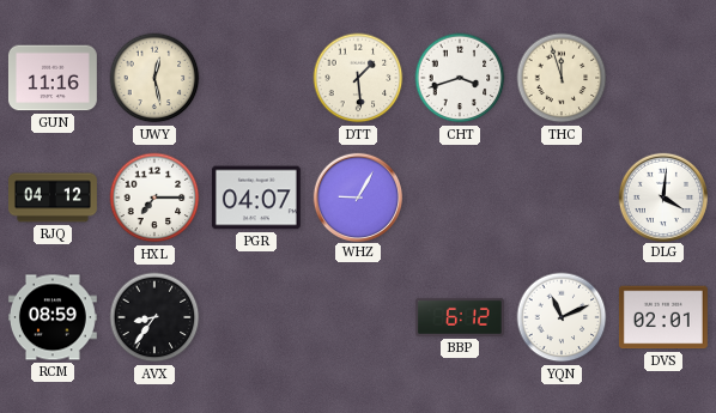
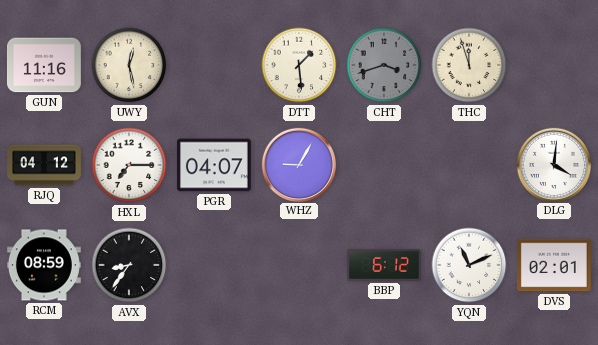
CHT dial: white -> grey (384, 65)
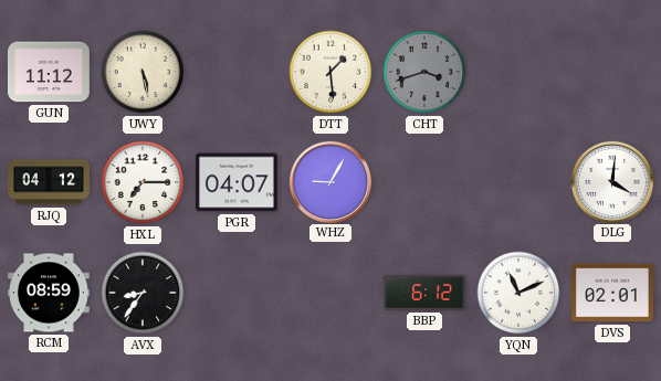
GUN: 11:16 -> 11:12 (49, 72)
UWY: 12:28 -> 5:28 (143, 72)
THC: 11:57 -> none (469, 65)
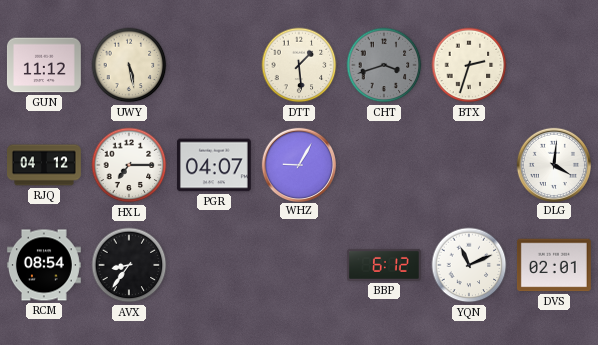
BTX: none -> 2:33 (469, 65)
RCM: 08:59 -> 08:54 (44, 265)
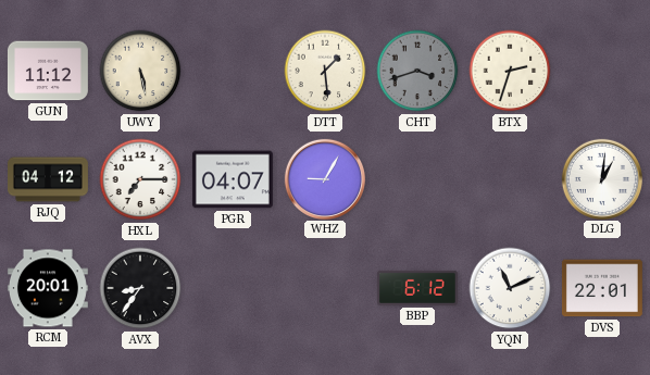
DLG: 4:01 -> 1:01 (601, 178)
RCM: 08:54 -> 20:01 (48, 288)
DVS: 02:01 -> 22:01 (602, 288)
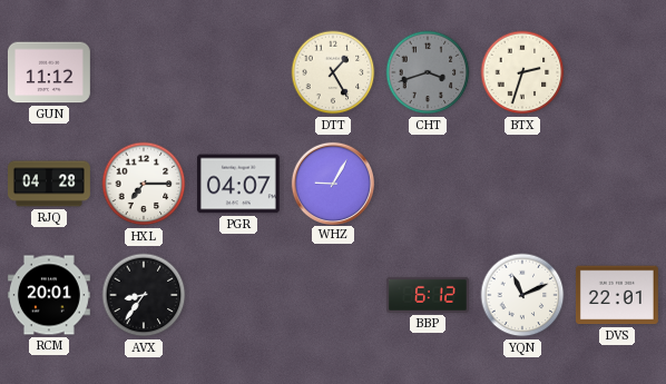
UWY: 5:28 -> none (140, 71)
DTT: 1:29 -> 1:25 (333, 72)
RJQ: 04:12 -> 04:28 (50, 184)
DLG: 1:01 -> none (601, 178)
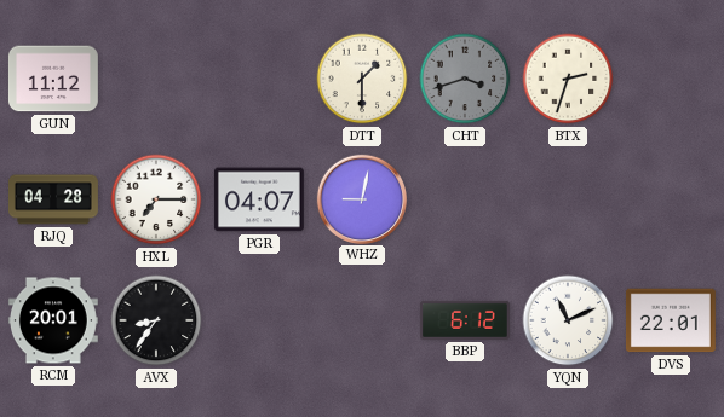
DTT: 1:25 -> 1:30 (362, 79)
WHZ: 9:05 -> 9:02 (361, 198)
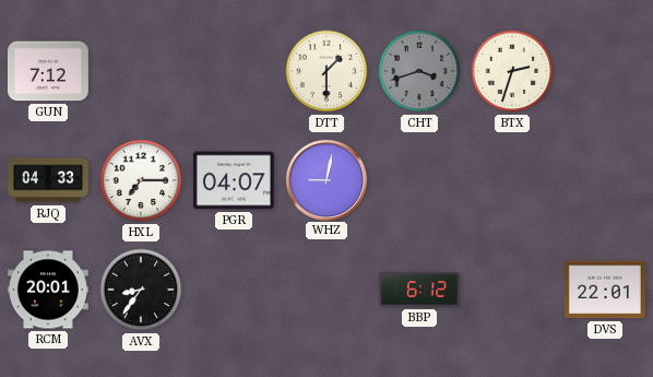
GUN: 11:12 -> 7:12 (48, 71)
RJQ: 04:28 -> 04:33 (49, 180)
YQN: 11:11 -> none (568, 320)
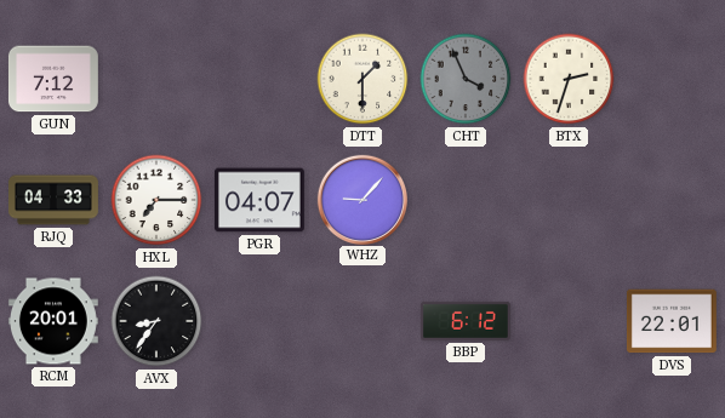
CHT: 3:42 -> 3:56 (466, 79)
WHZ: 9:02 -> 9:07 (361, 199)
